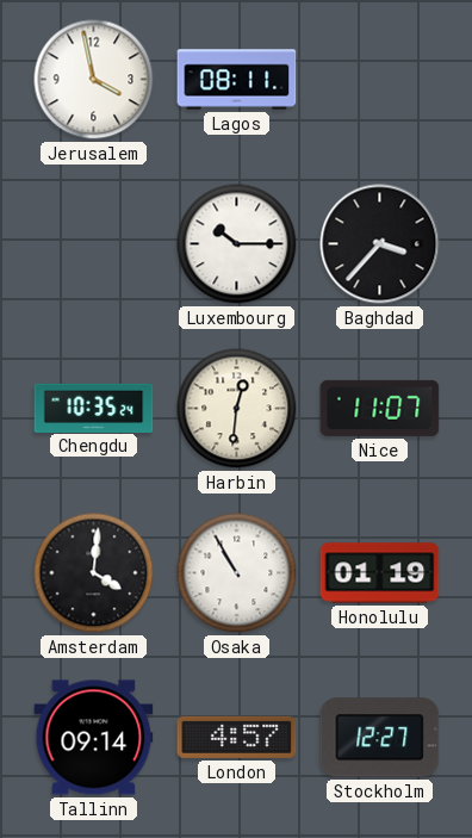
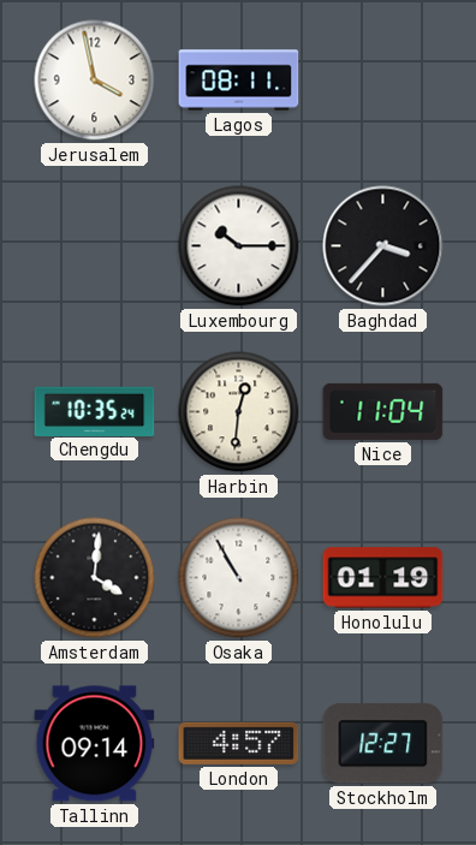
Nice: 11:07 -> 11:04 (383, 411)
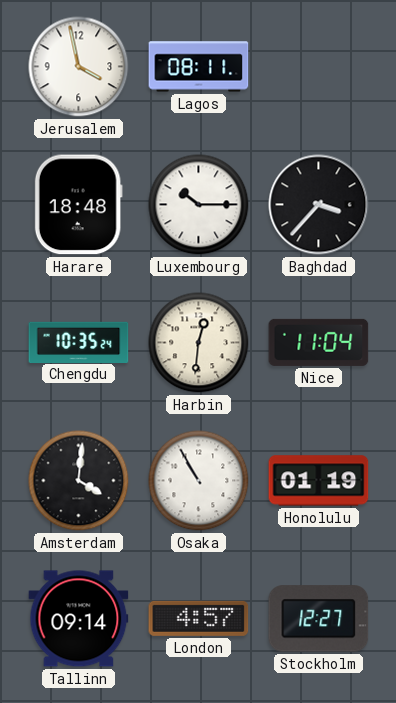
Harare: none -> 18:48 (78, 205)
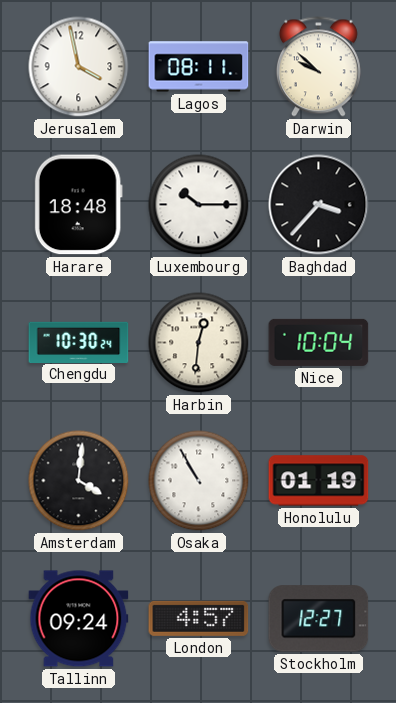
Darwin: none -> 9:52 (318, 67)
Chengdu: 10:35 -> 10:30 (79, 342)
Nice: 11:04 -> 10:04 (319, 342)
Tallinn: 09:14 -> 09:24 (79, 619)
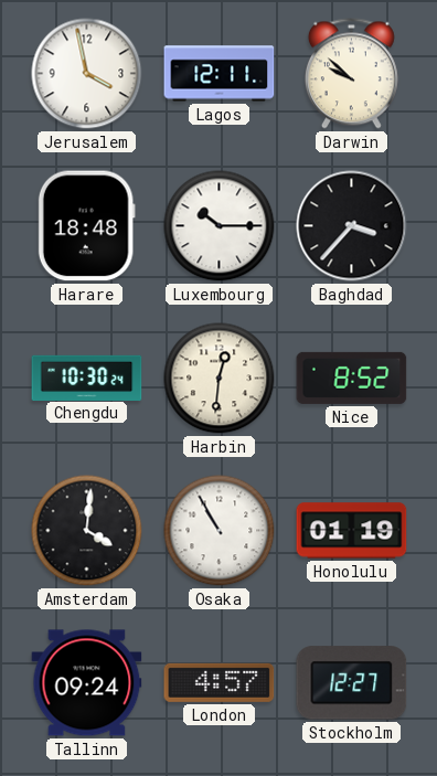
Lagos: 08:11 -> 12:11 (220, 74)
Nice: 10:04 -> 8:52 (352, 378)
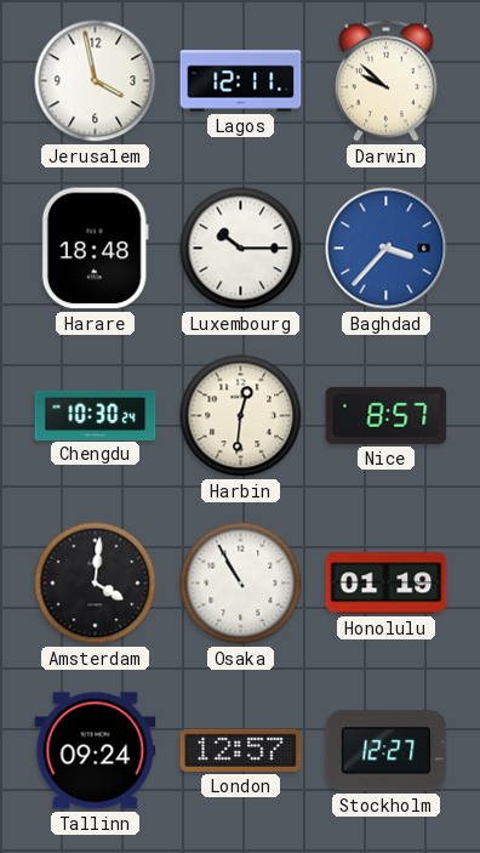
Baghdad dial: black -> blue (387, 249)
Nice: 8:52 -> 8:57 (387, 415)
London: 4:57 -> 12:57 (241, 750)
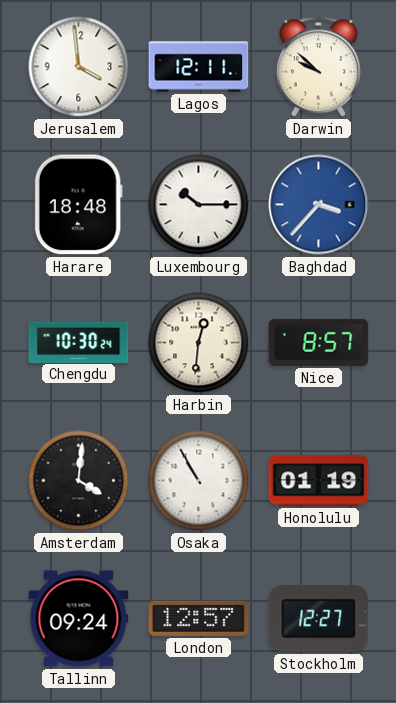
Jerusalem: 3:58 -> 3:59 (79, 67)
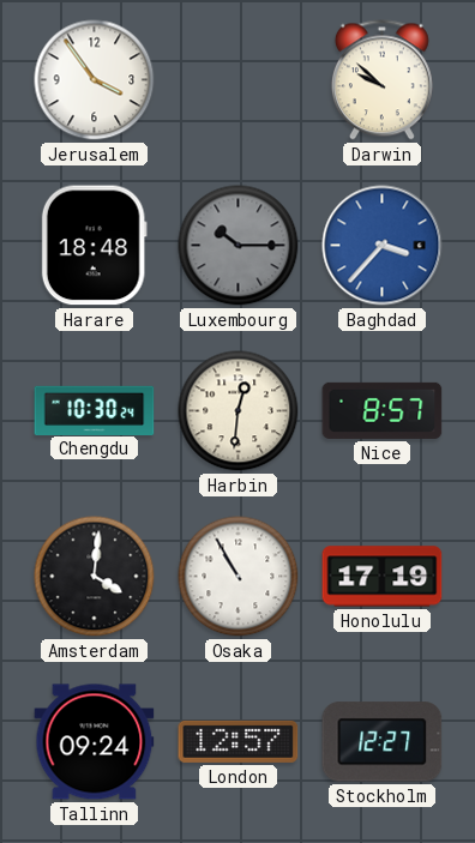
Jerusalem: 3:59 -> 3:54 (95, 80)
Lagos: 12:11 -> none (199, 67)
Luxembourg dial: white -> grey (239, 246)
Honolulu: 01:19 -> 17:19 (383, 577)
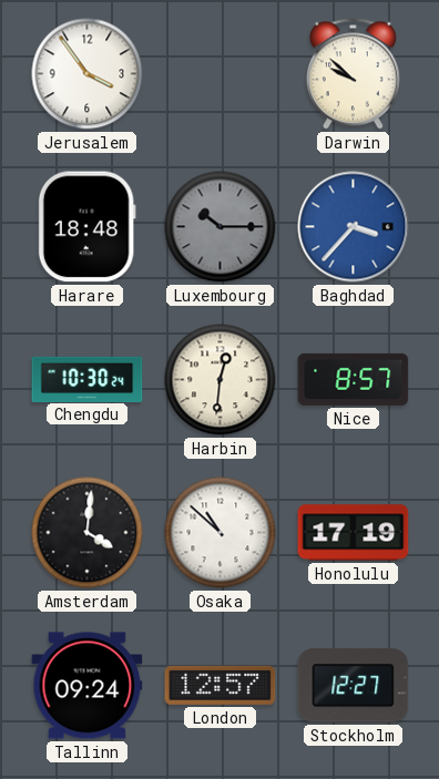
Osaka: 10:55 -> 10:52 (221, 533)
